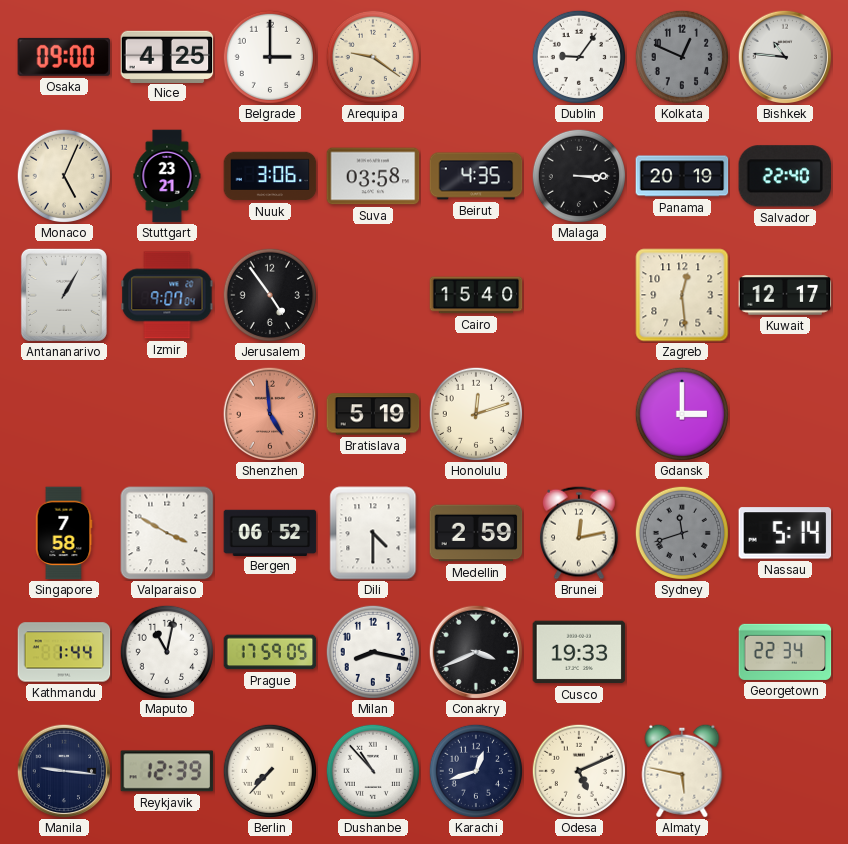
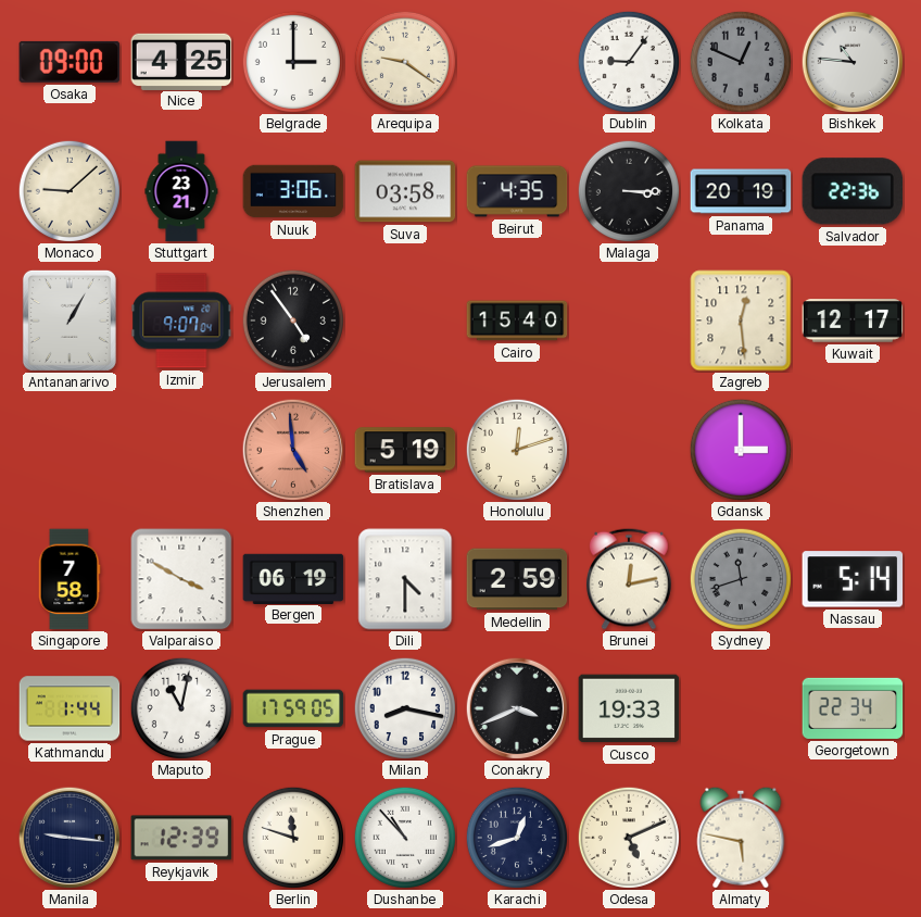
Monaco: 5:04 -> 9:08 (70, 191)
Salvador: 22:40 -> 22:36 (853, 191)
Bergen: 06:52 -> 06:19 (293, 578)
Berlin: 7:37 -> 11:48 (293, 838)
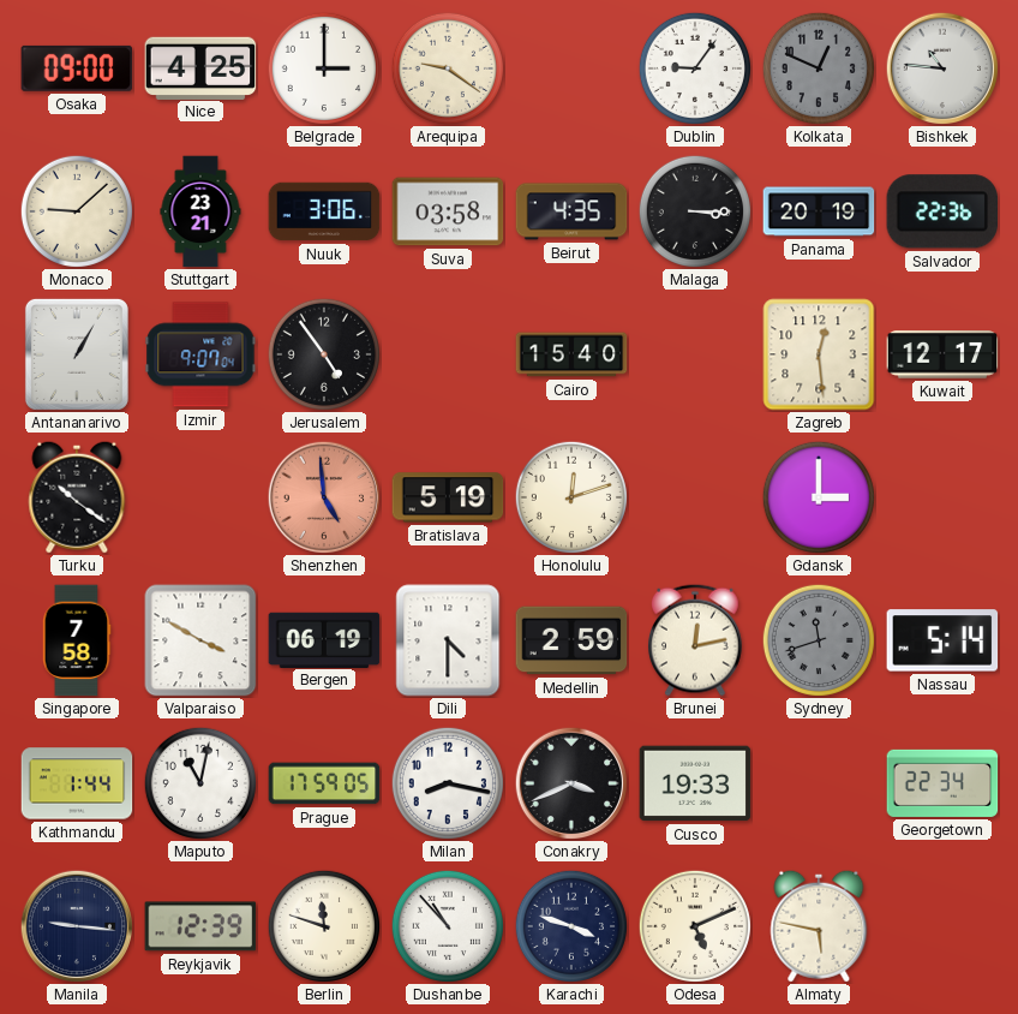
Turku: none -> 10:21 (77, 497)
Karachi: 12:42 -> 3:48 (571, 926)
